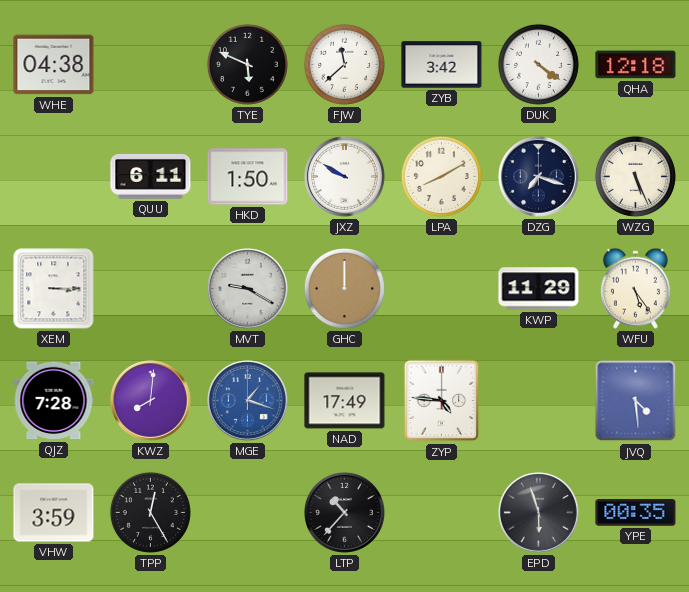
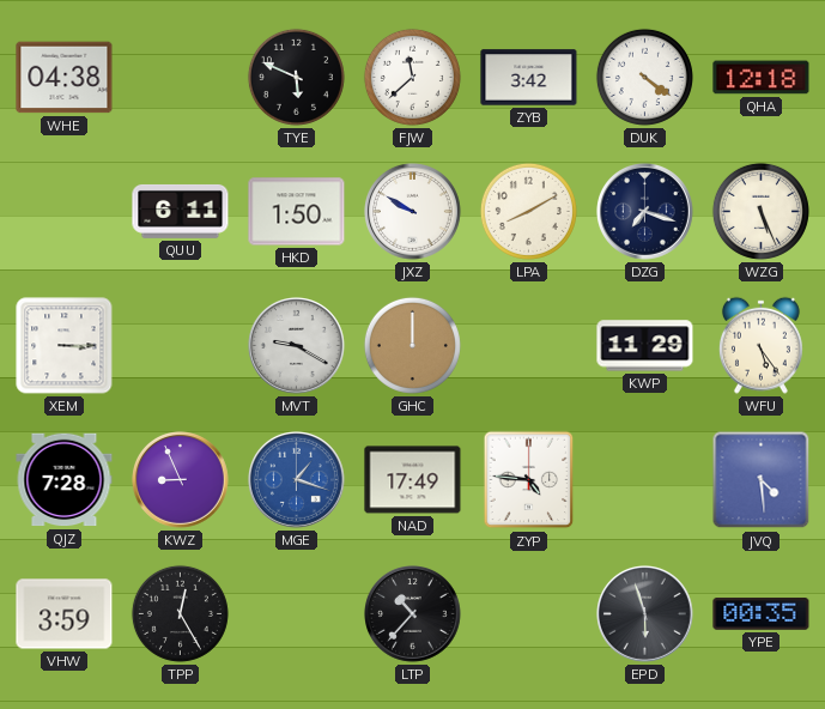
KWZ: 8:01 -> 8:56 (181, 480)
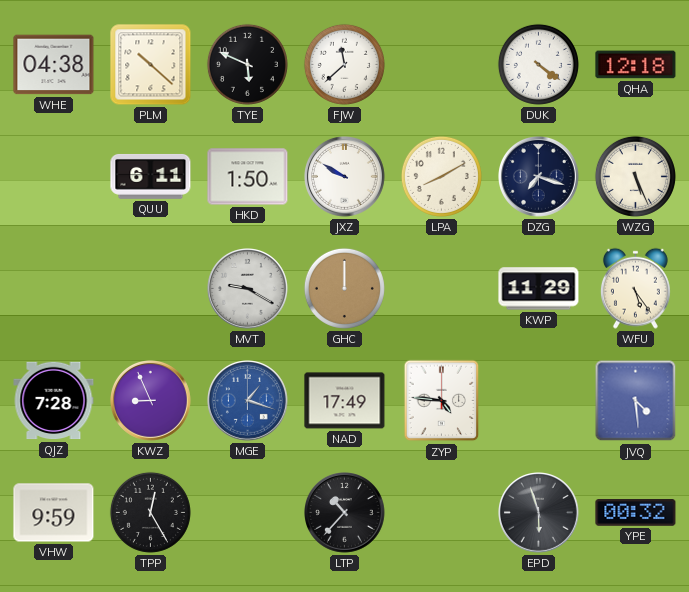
PLM: none -> 10:22 (151, 65)
ZYB: 3:42 -> none (529, 78)
XEM: 3:15 -> none (65, 346)
VHW: 3:59 -> 9:59 (54, 513)
YPE: 00:35 -> 00:32 (636, 513)
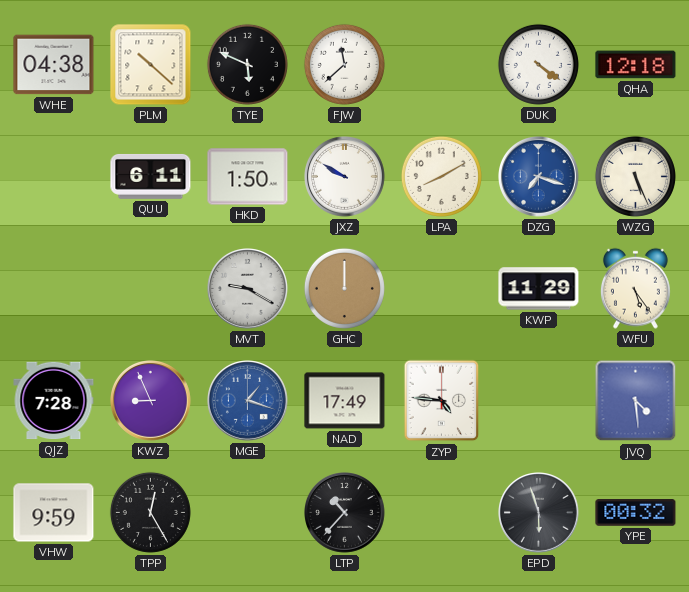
DZG dial: navy -> blue (539, 177)
